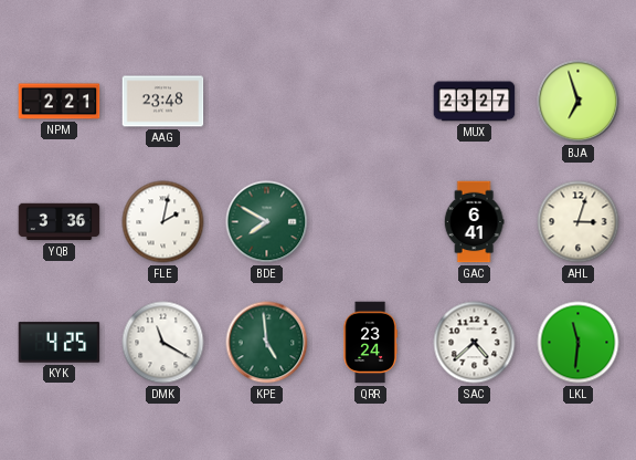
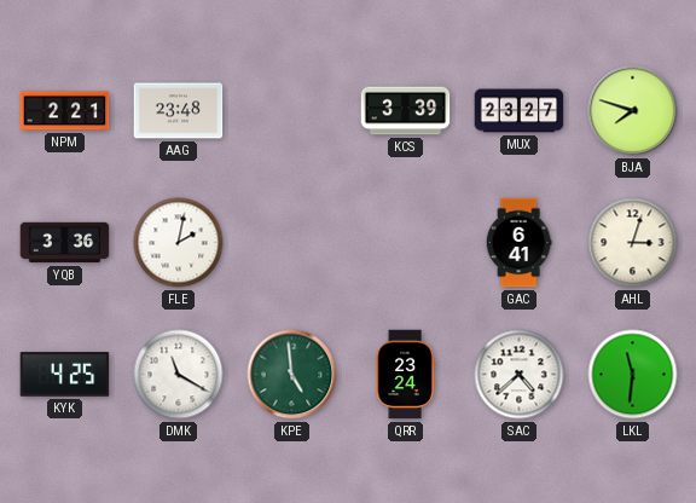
KCS: none -> 3:39 (406, 111)
BJA: 6:57 -> 7:48 (633, 111)
BDE: 7:50 -> none (267, 222)
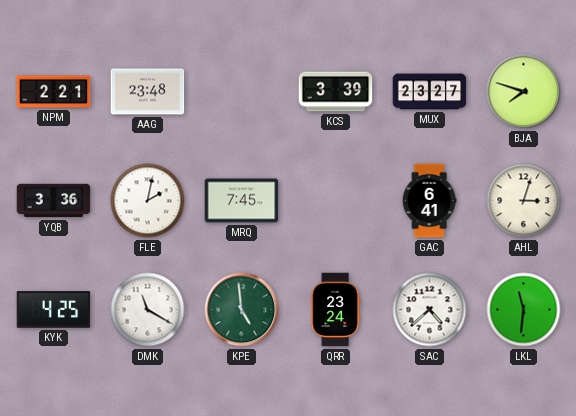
MRQ: none -> 7:45 (242, 201)
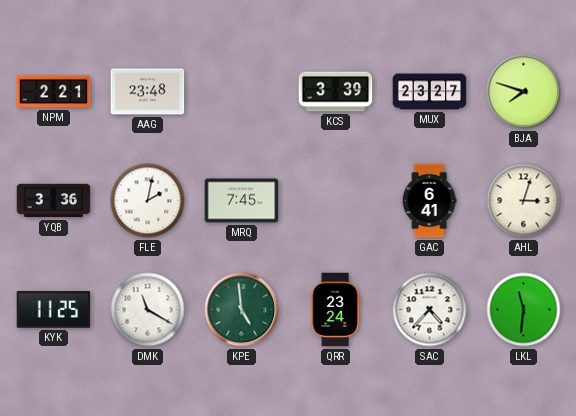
KYK: 4:25 -> 11:25 (54, 310)
SAC: 4:38 -> 4:37 (430, 310)
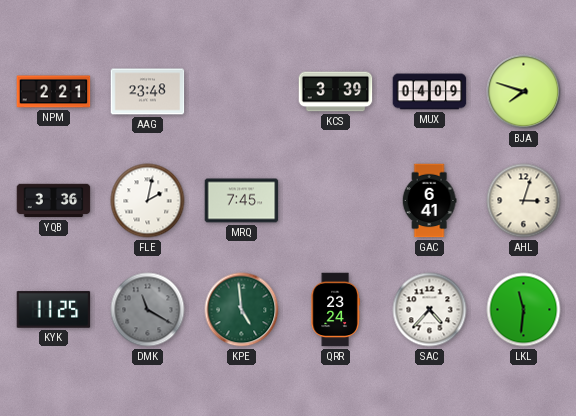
MUX: 23:27 -> 04:09 (430, 92)
DMK dial: white -> grey (148, 310)
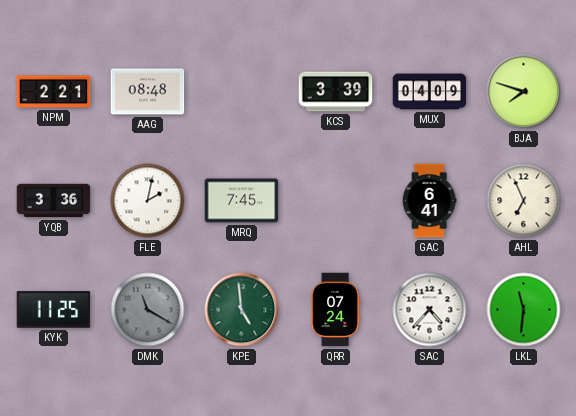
AAG: 23:48 -> 08:48 (148, 92)
AHL: 3:03 -> 6:56 (524, 201)
QRR: 23:24 -> 07:24 (335, 310)
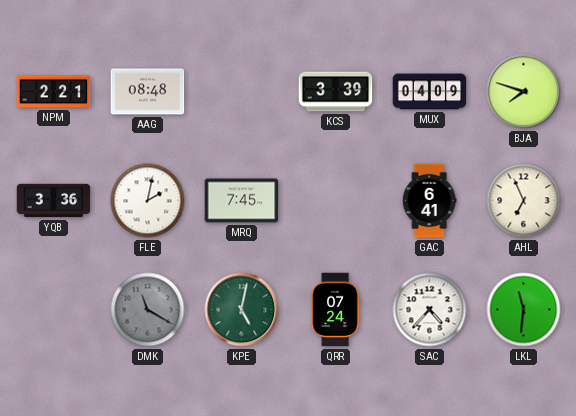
KYK: 11:25 -> none (54, 310)
KPE: 4:59 -> 5:02 (242, 310)
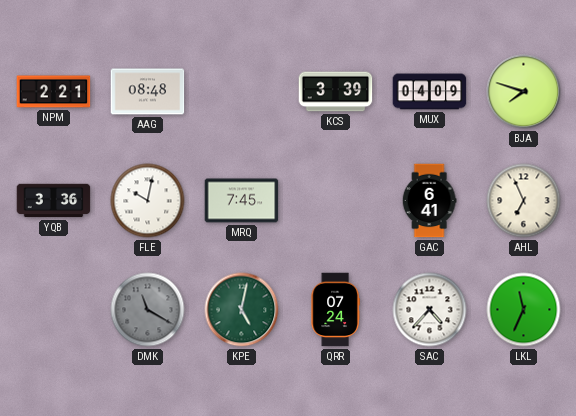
FLE: 2:02 -> 10:02 (148, 201)
LKL: 11:31 -> 11:34 (524, 310)
